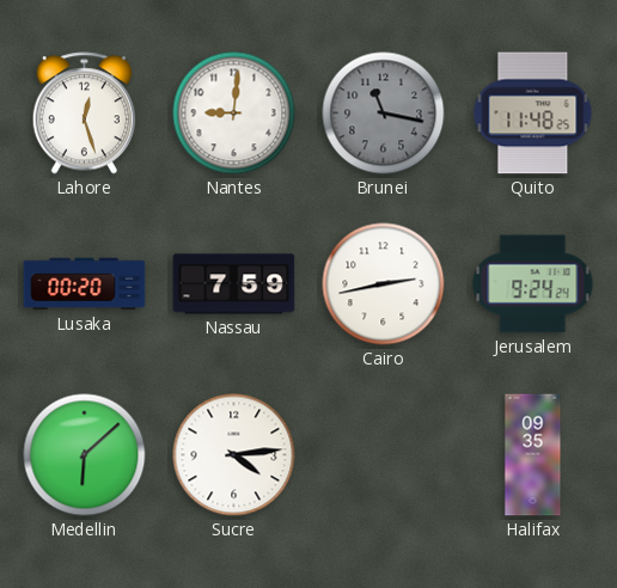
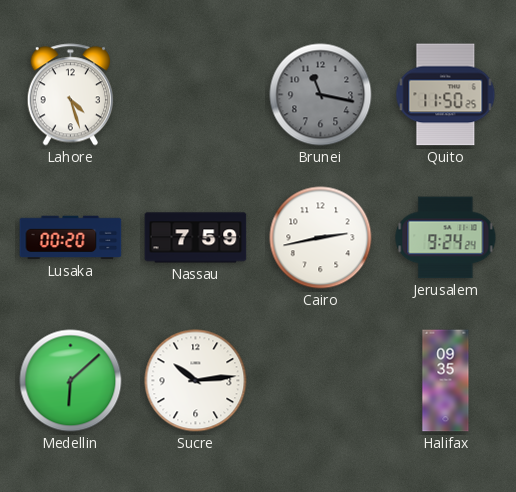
Lahore: 12:27 -> 4:27 (70, 95)
Nantes: 9:01 -> none (234, 114)
Quito: 11:48 -> 11:50 (446, 95)
Sucre: 4:14 -> 10:14 (196, 381)
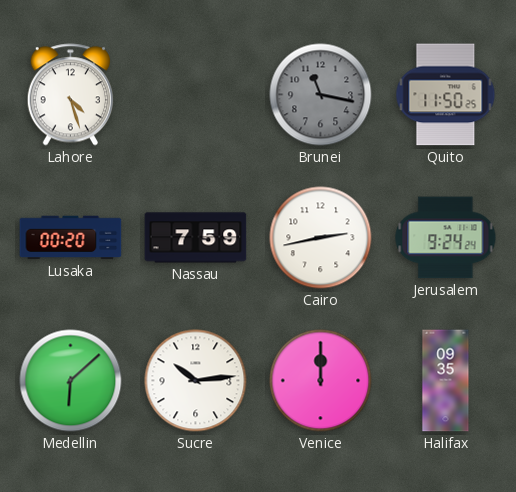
Venice: none -> 12:00 (321, 381)
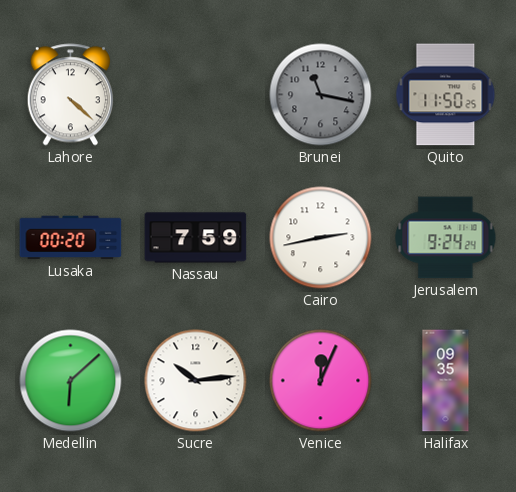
Lahore: 4:27 -> 4:22 (70, 95)
Venice: 12:00 -> 12:04 (321, 381)
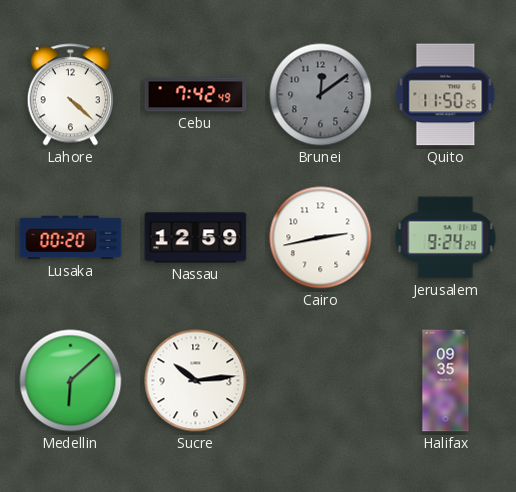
Cebu: none -> 7:42 (196, 95)
Brunei: 11:17 -> 12:09 (321, 95)
Nassau: 7:59 -> 12:59 (196, 238)
Venice: 12:04 -> none (321, 381)
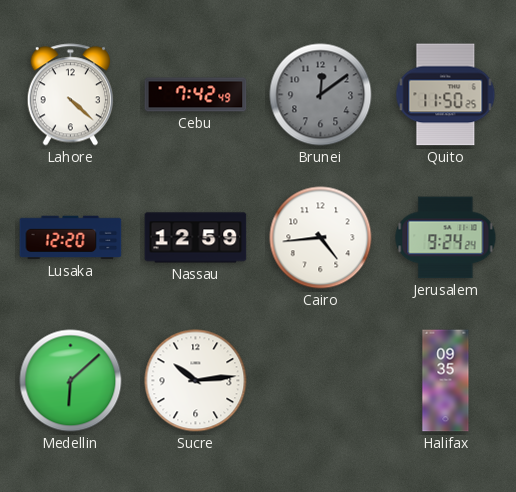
Lusaka: 00:20 -> 12:20 (71, 238)
Cairo: 2:43 -> 4:44 (321, 238)
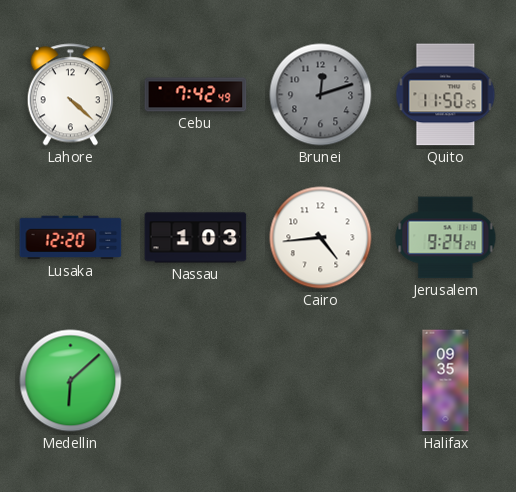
Brunei: 12:09 -> 12:12 (321, 95)
Nassau: 12:59 -> 1:03 (196, 238)
Sucre: 10:14 -> none (196, 381)
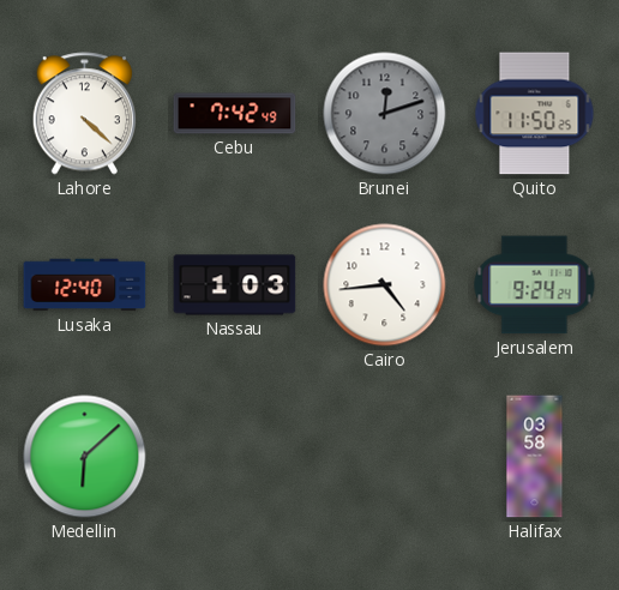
Lusaka: 12:20 -> 12:40 (85, 285)
Halifax: 09:35 -> 03:58 (535, 457)
